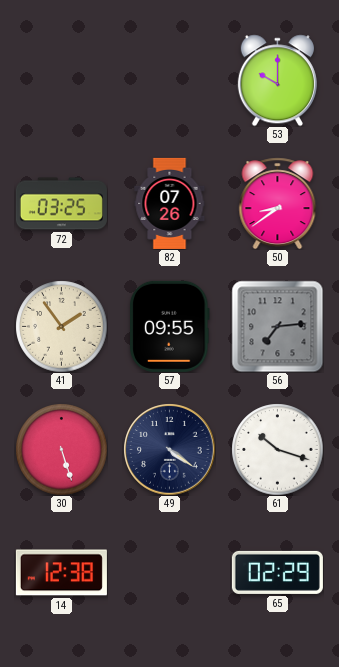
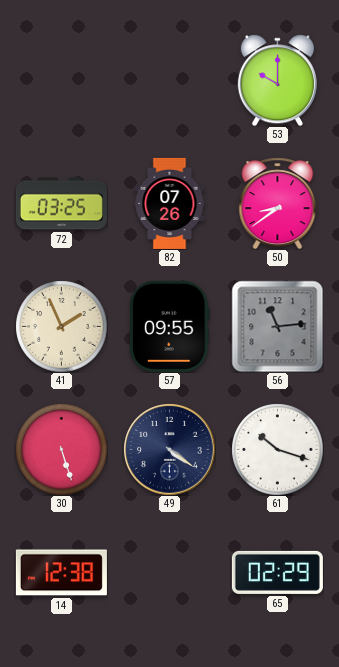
41: 1:54 -> 1:56 (61, 326)
56: 7:14 -> 11:14 (277, 326)
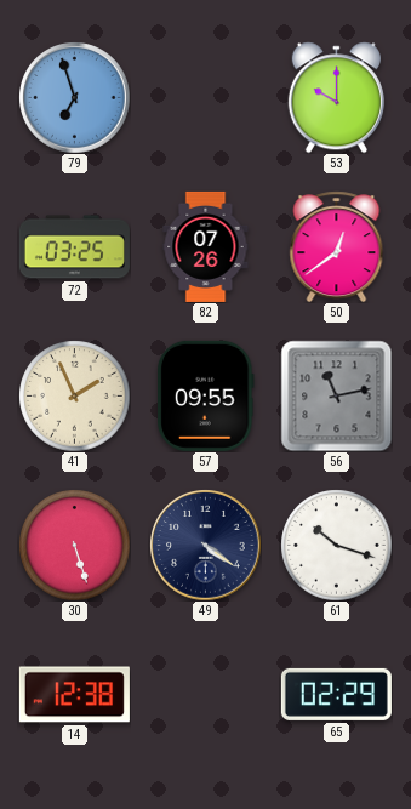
79: none -> 6:57 (74, 97)
50: 8:39 -> 12:39 (337, 246)
56: 11:14 -> 11:13 (336, 395)
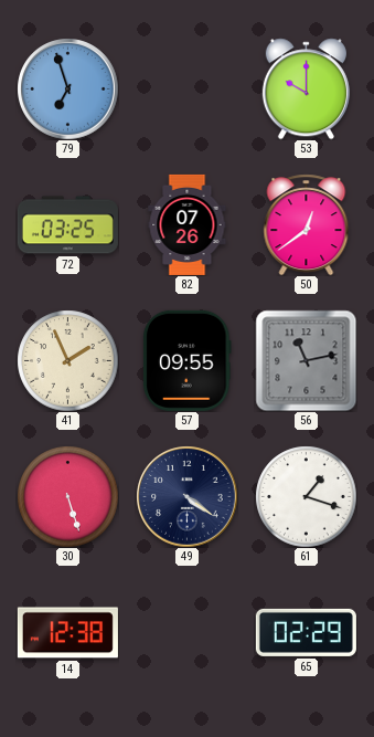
61: 10:18 -> 1:18 (306, 496)
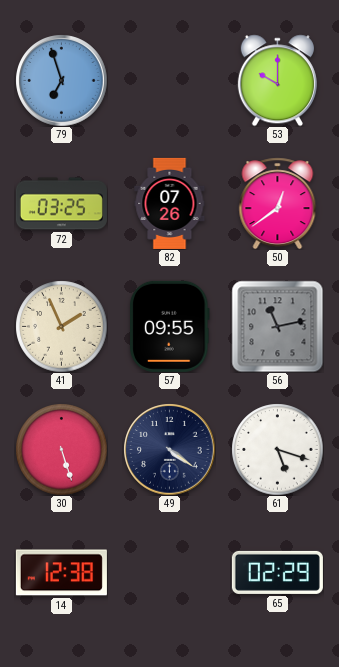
61: 1:18 -> 5:18 (277, 449)
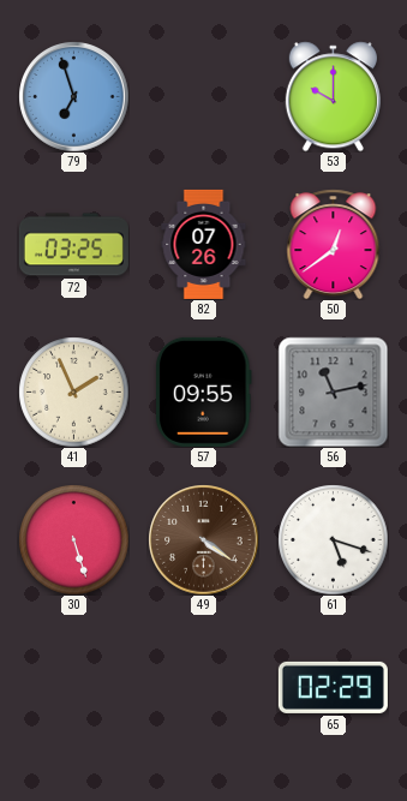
49 dial: navy -> brown (203, 539)
14: 12:38 -> none (61, 573)
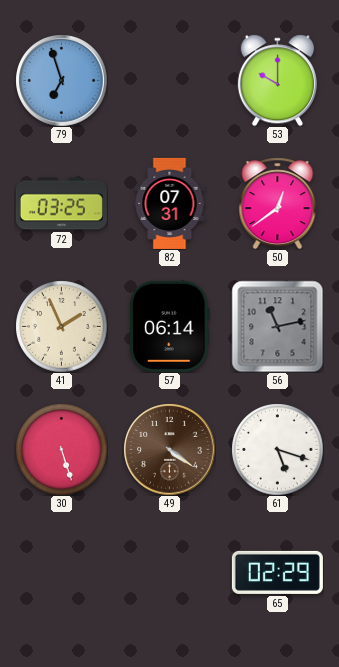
82: 07:26 -> 07:31 (170, 203)
57: 09:55 -> 06:14 (170, 326)
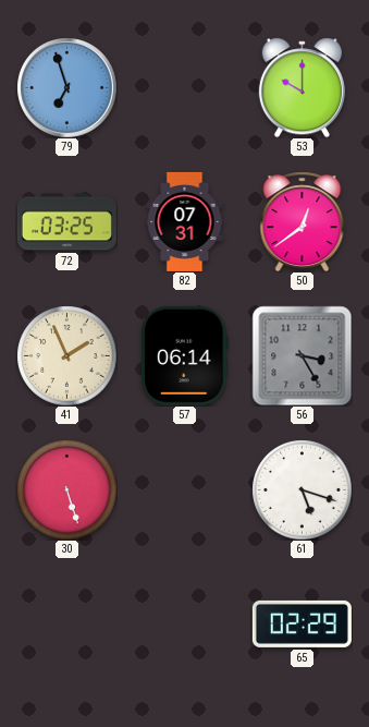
56: 11:13 -> 3:25 (302, 355)
49: 4:21 -> none (169, 449)
